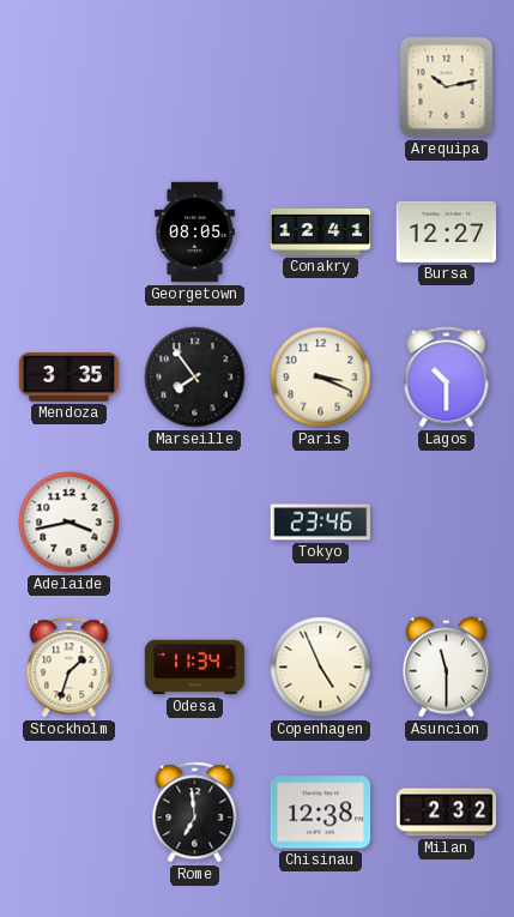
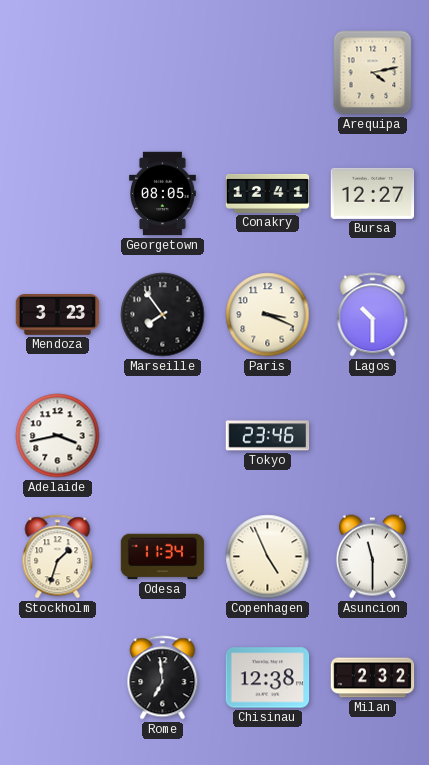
Arequipa: 10:13 -> 4:13 (373, 73)
Mendoza: 3:35 -> 3:23 (58, 315)
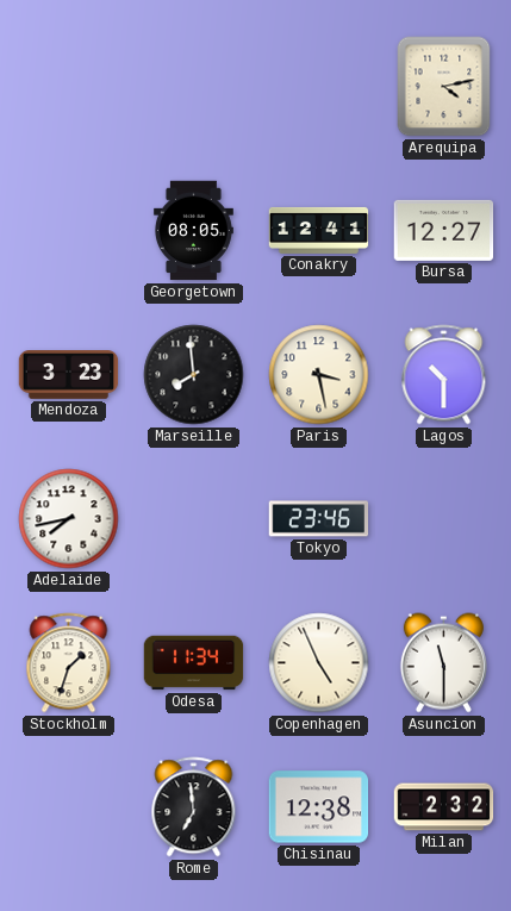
Marseille: 7:54 -> 7:59 (194, 375)
Paris: 3:19 -> 3:28 (319, 375)
Adelaide: 3:43 -> 7:43 (69, 519)
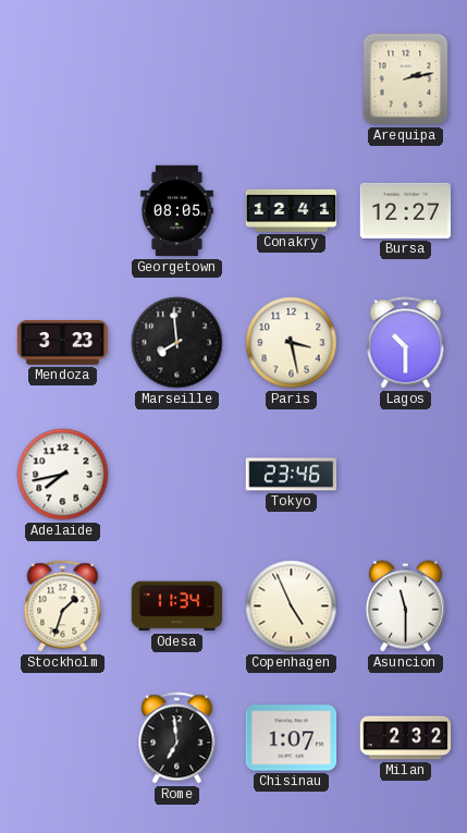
Arequipa: 4:13 -> 2:13 (406, 79)
Chisinau: 12:38 -> 1:07 (292, 738)
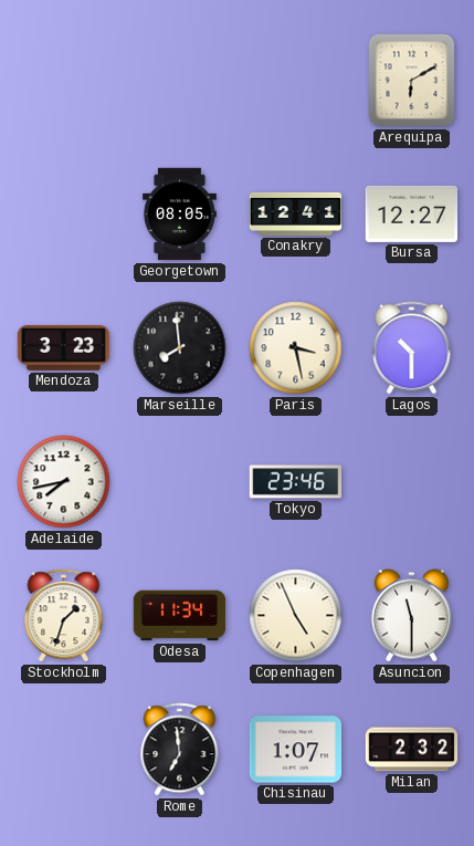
Arequipa: 2:13 -> 6:10 (412, 81)
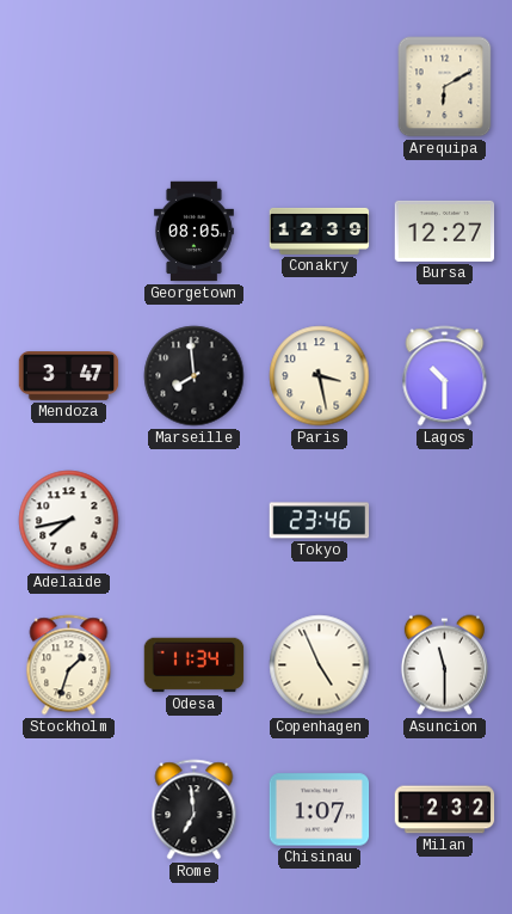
Conakry: 12:41 -> 12:39 (320, 231)
Mendoza: 3:23 -> 3:47 (69, 376)
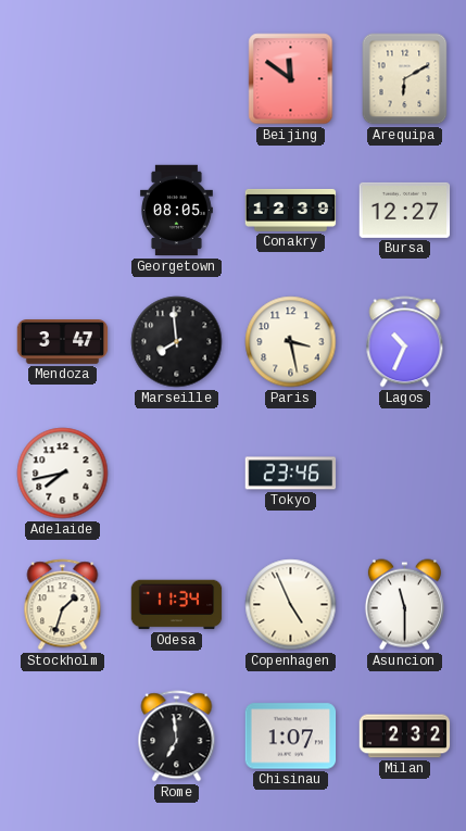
Beijing: none -> 11:51 (291, 79)
Lagos: 10:30 -> 10:34 (405, 342)
